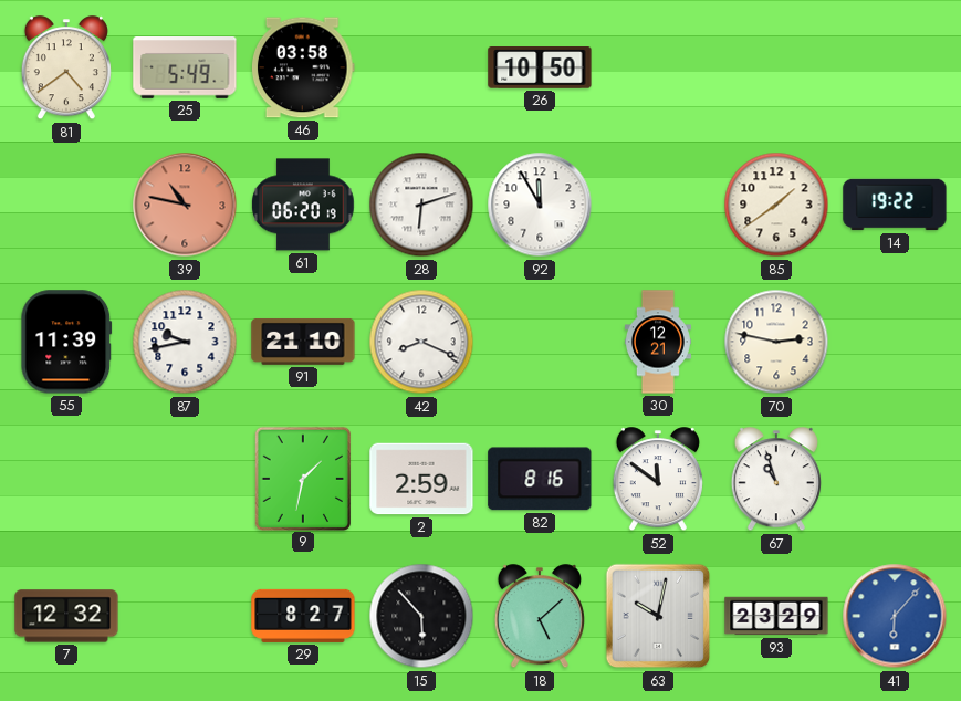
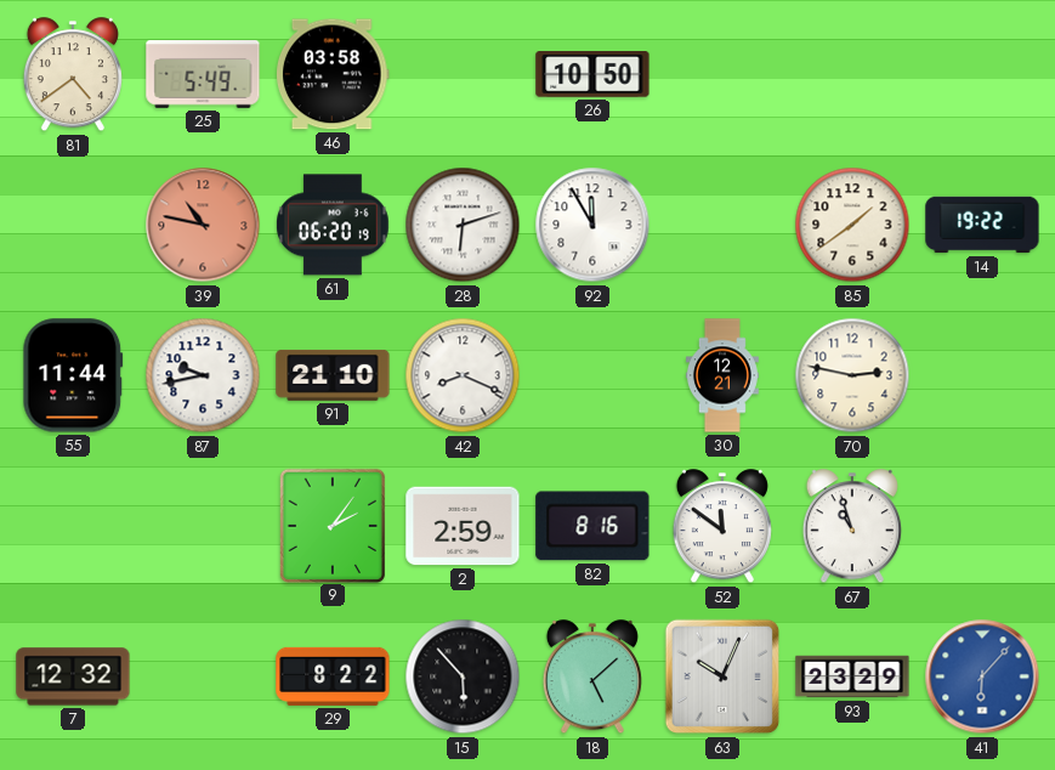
55: 11:39 -> 11:44 (73, 375)
9: 1:32 -> 2:06 (331, 525)
29: 8:27 -> 8:22 (333, 676)
63: 10:02 -> 10:04 (722, 676)
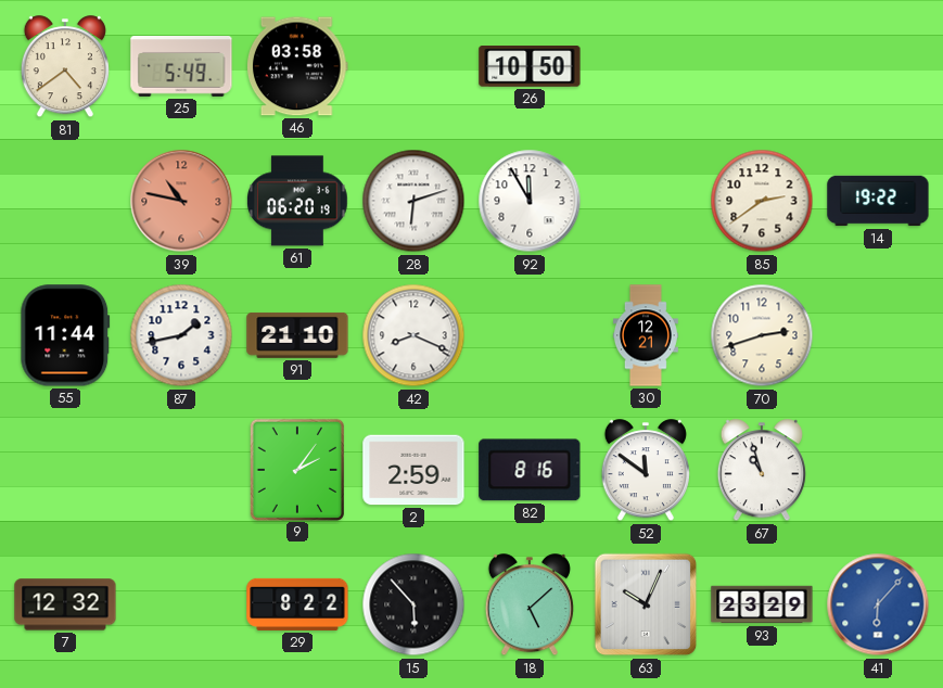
85: 1:39 -> 2:39 (762, 201)
87: 9:43 -> 1:43 (181, 335)
70: 2:47 -> 2:42 (762, 335)
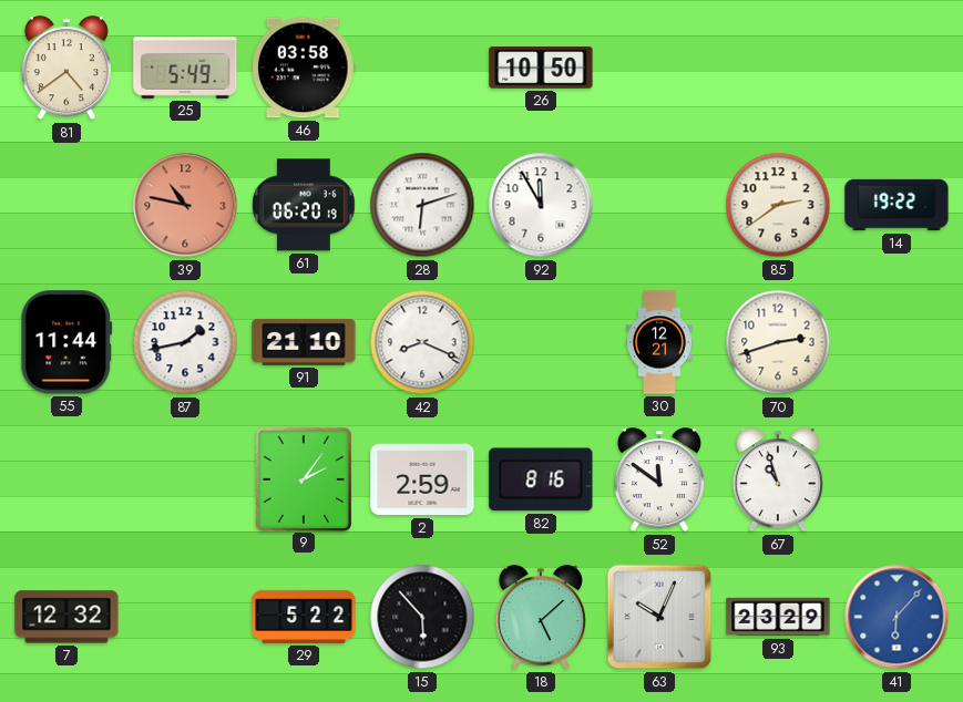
29: 8:22 -> 5:22 (304, 617)
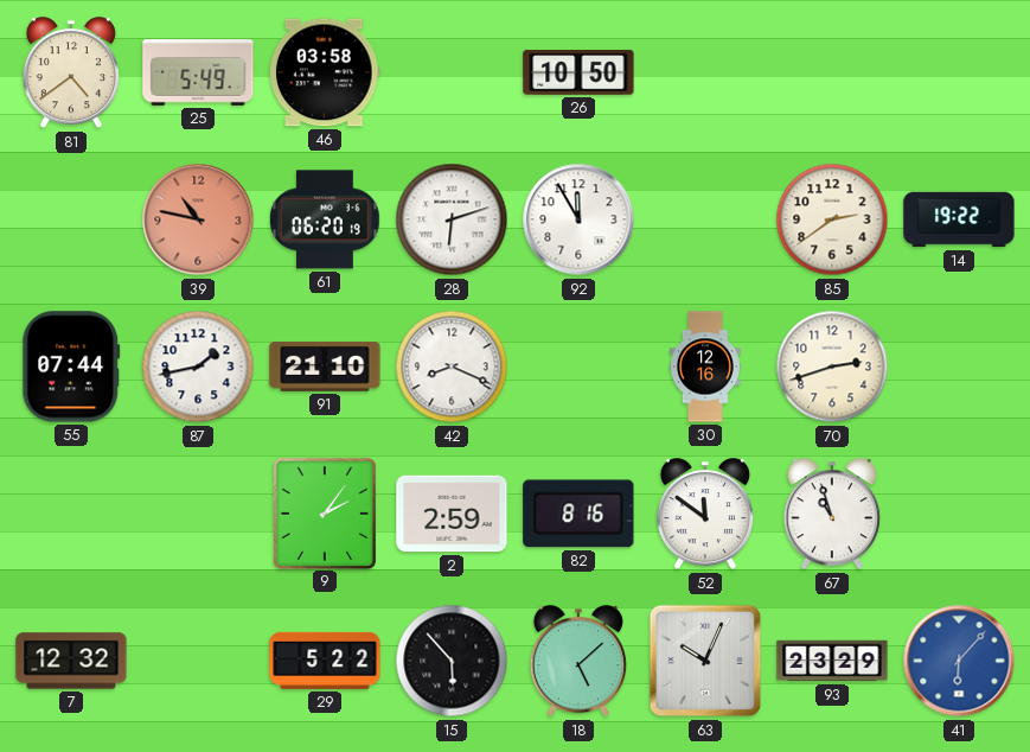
55: 11:44 -> 07:44 (71, 367)
30: 12:21 -> 12:16 (705, 367)
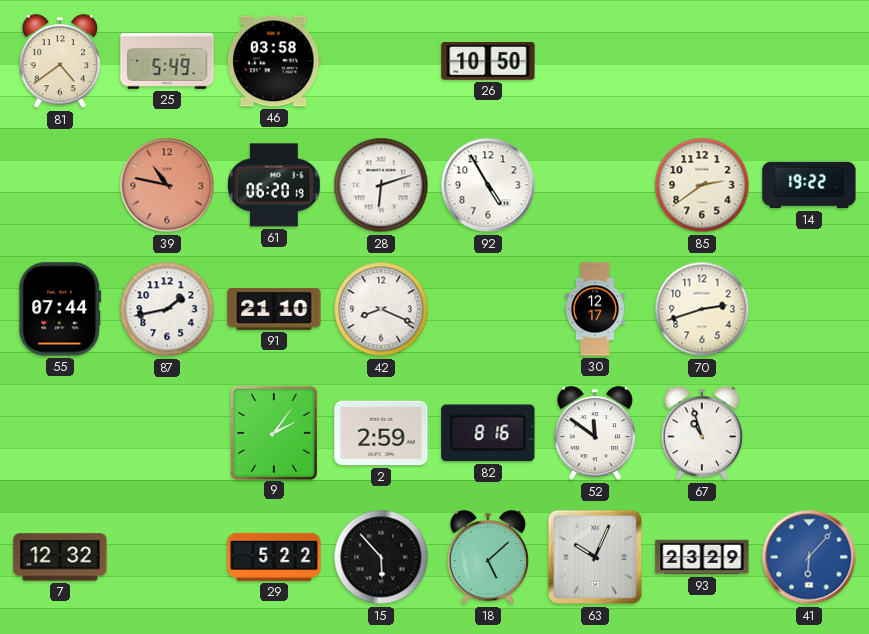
92: 11:55 -> 4:55 (488, 185)
30: 12:16 -> 12:17 (595, 309)
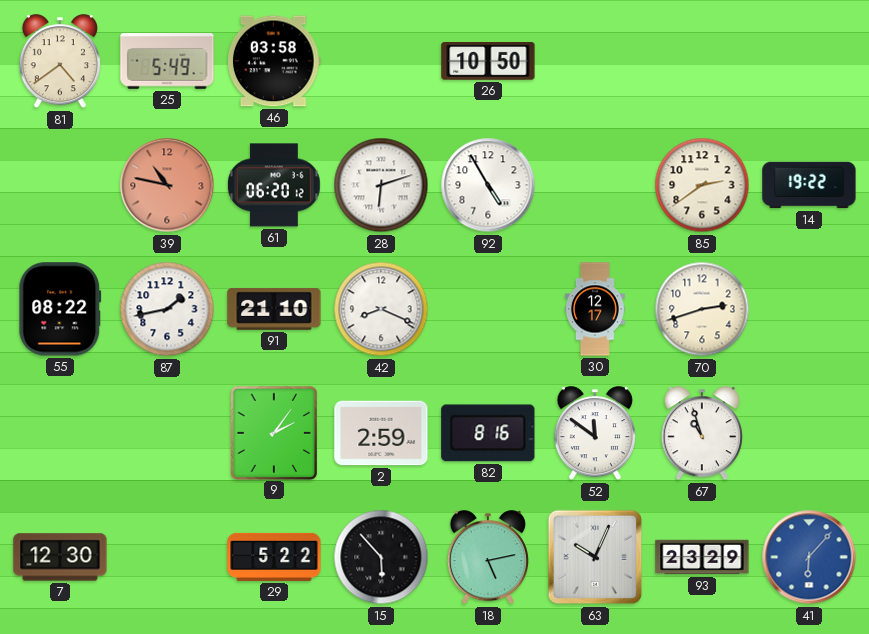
61: 06:20:19 -> 06:20:12 (275, 185)
55: 07:44 -> 08:22 (60, 309)
7: 12:32 -> 12:30 (60, 557)
18: 5:08 -> 5:13 (488, 558)
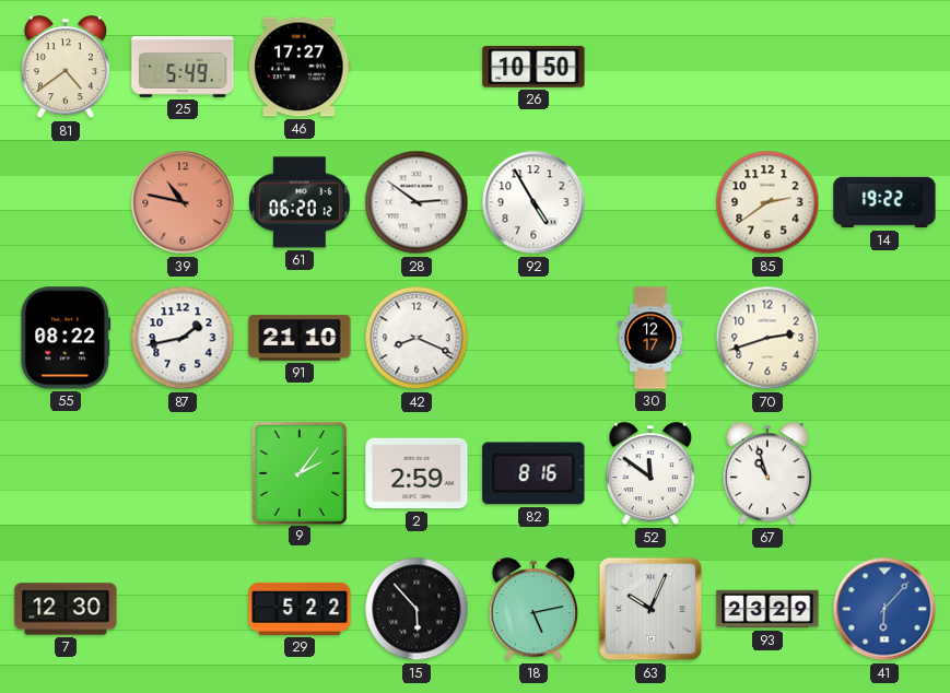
46: 03:58 -> 17:27 (300, 67)
28: 6:12 -> 2:51 (417, 202)
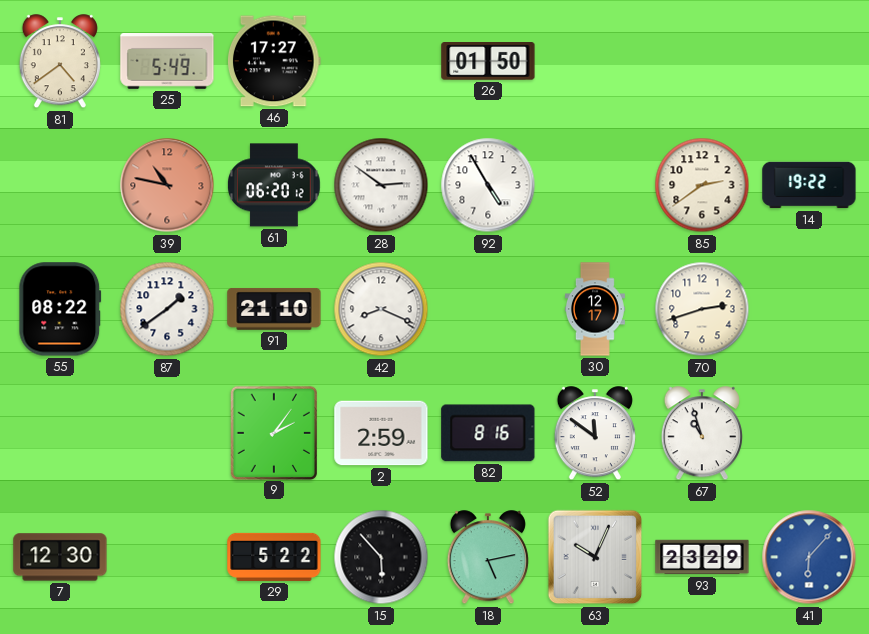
26: 10:50 -> 01:50 (488, 62)
87: 1:43 -> 1:39 (167, 309)
